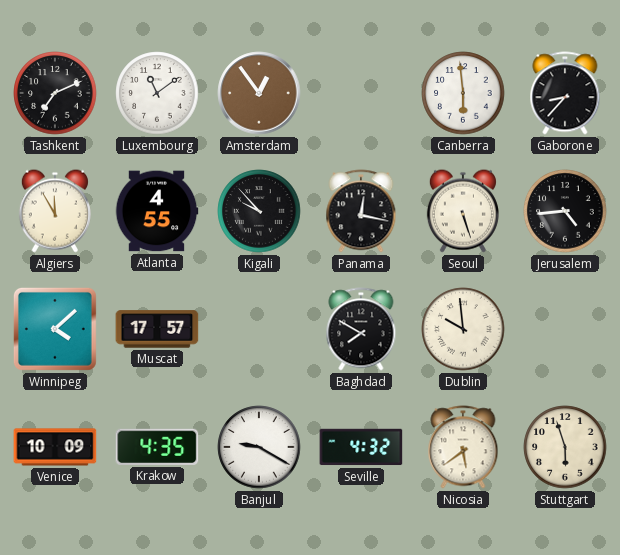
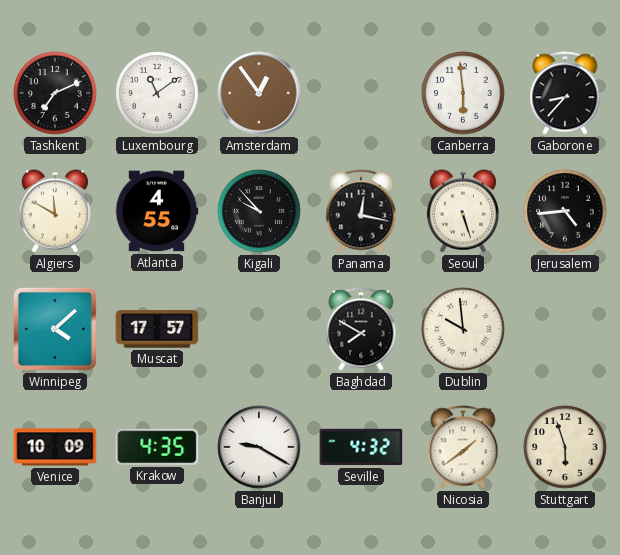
Algiers: 11:55 -> 11:50 (55, 211)
Nicosia: 5:39 -> 1:39 (463, 447)
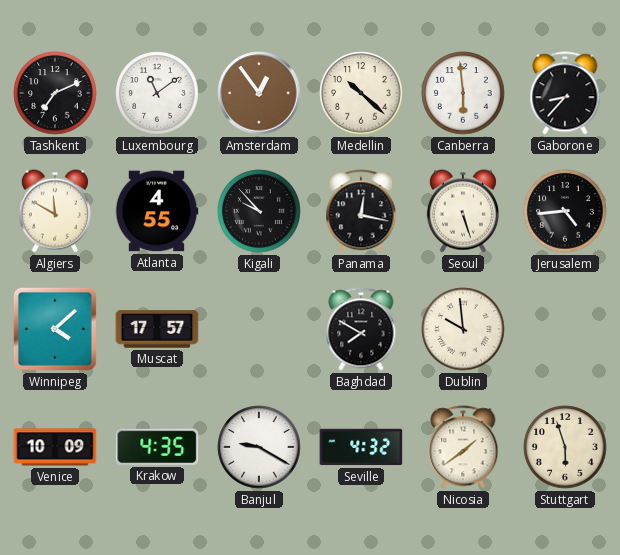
Medellin: none -> 10:22 (361, 93)
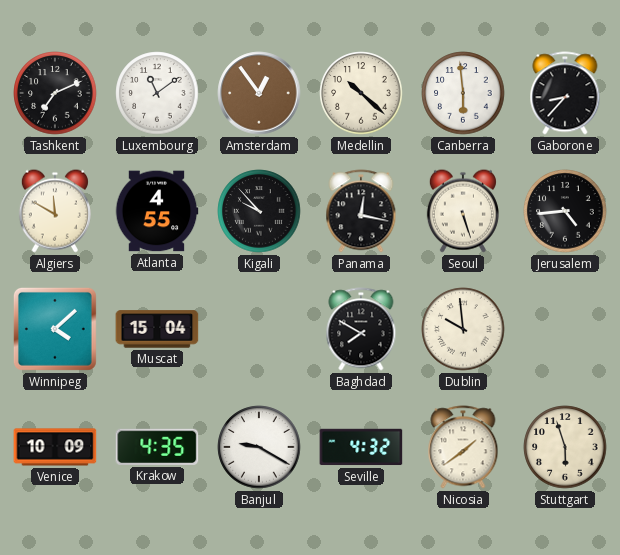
Muscat: 17:57 -> 15:04 (157, 329)
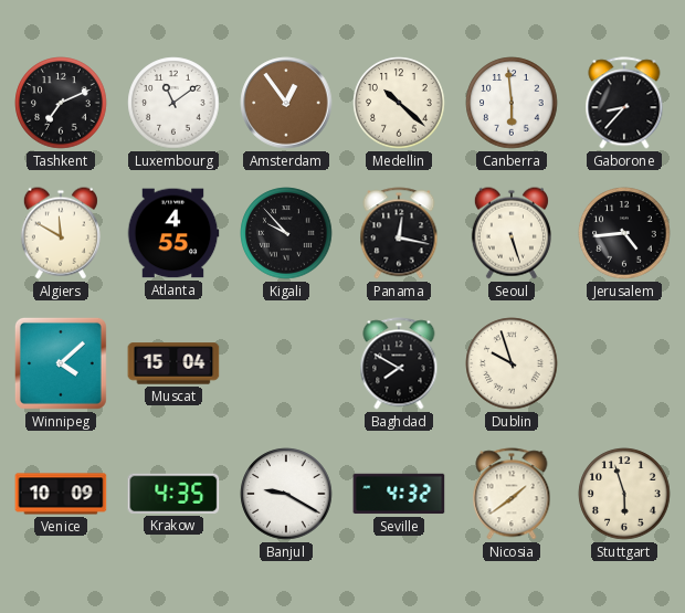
Dublin: 9:59 -> 9:57 (512, 363)
